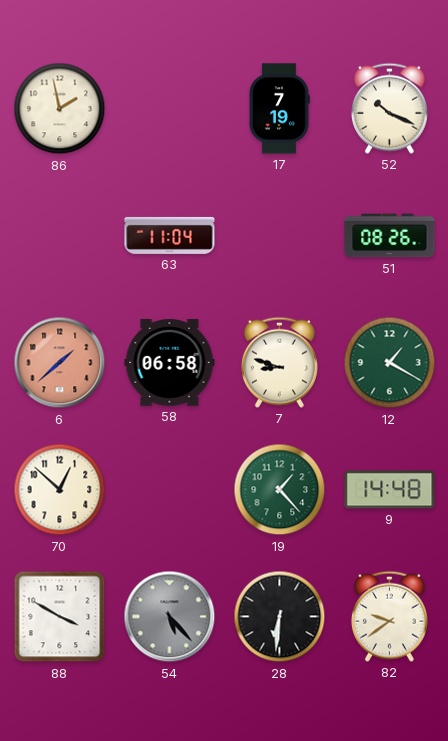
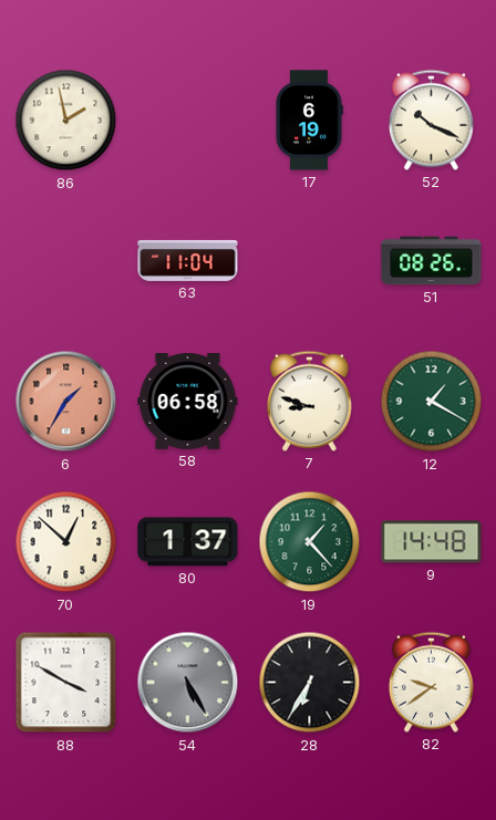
17: 7:19 -> 6:19 (310, 121)
6: 1:38 -> 1:35 (66, 402)
80: none -> 1:37 (188, 542)
54: 5:23 -> 5:25 (188, 683)
28: 6:31 -> 6:35 (310, 683)
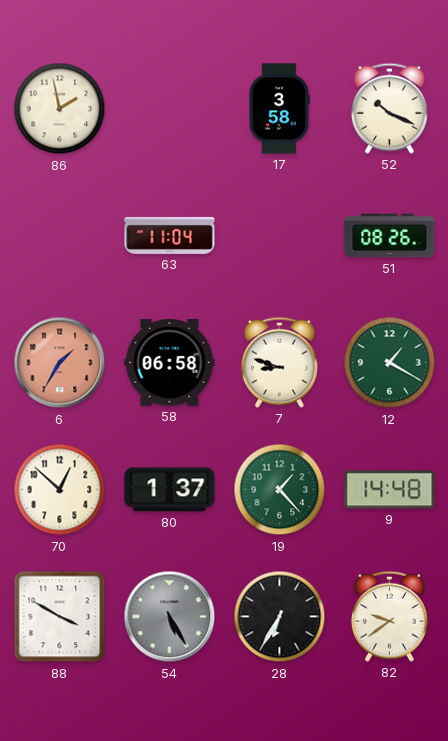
17: 6:19 -> 3:58 (280, 109)
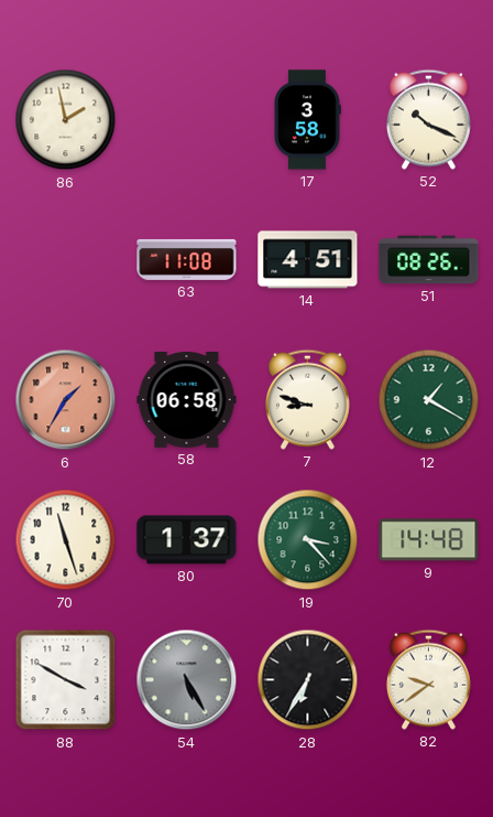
63: 11:04 -> 11:08 (187, 259)
14: none -> 4:51 (308, 260)
70: 12:52 -> 11:27 (66, 540)
19: 1:23 -> 3:23 (308, 540)
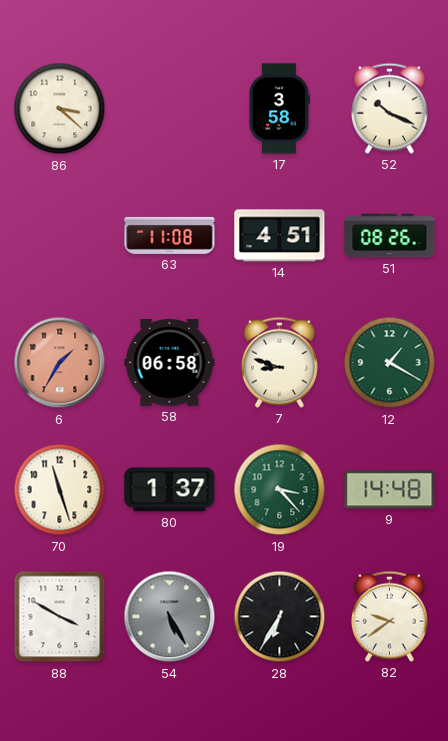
86: 1:58 -> 3:22 (60, 109)
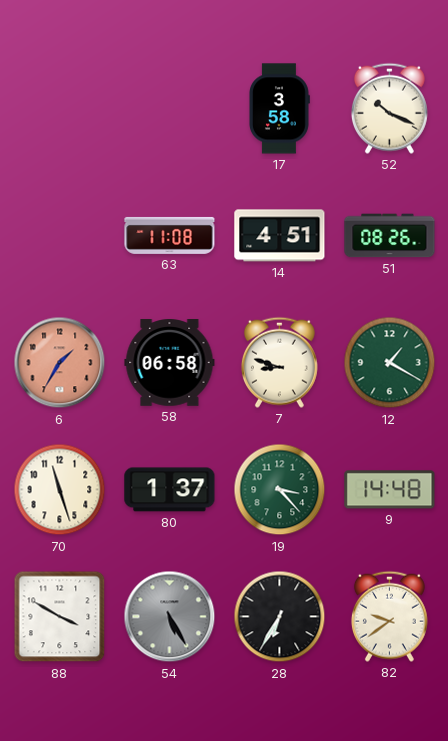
86: 3:22 -> none (60, 109)
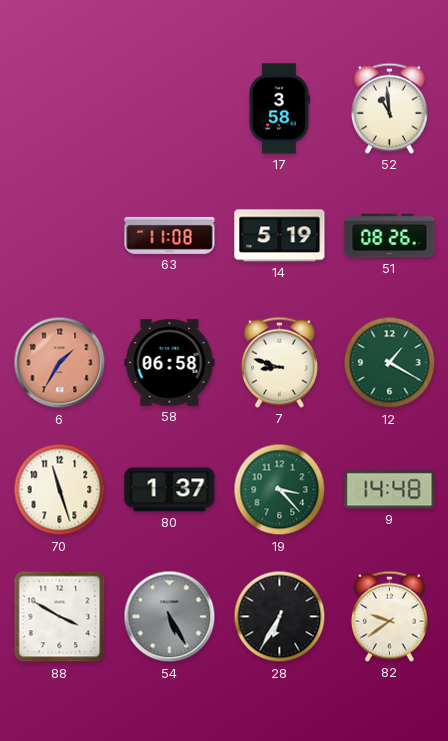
52: 10:19 -> 10:59 (389, 108)
14: 4:51 -> 5:19 (280, 236)
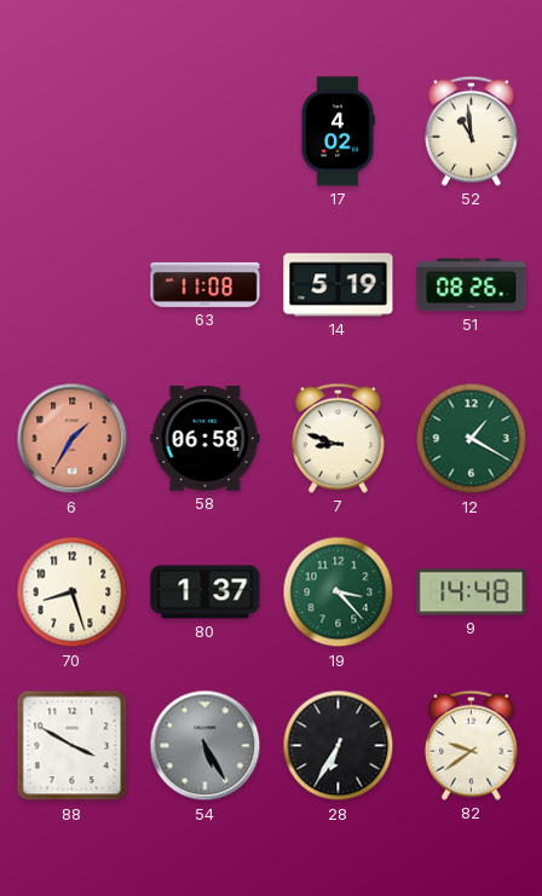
17: 3:58 -> 4:02 (339, 132)
70: 11:27 -> 8:27 (73, 592)
